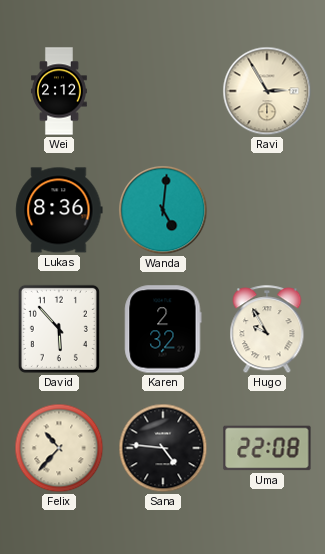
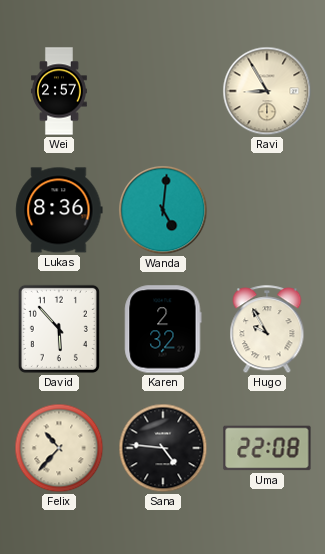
Wei: 2:12 -> 2:57 (59, 91)
Ravi: 2:55 -> 8:55 (267, 91)
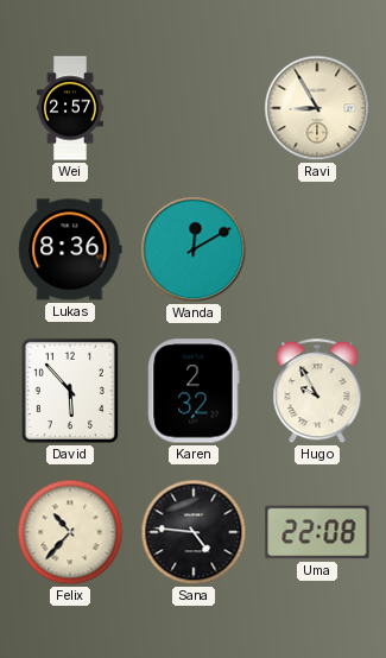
Wanda: 5:01 -> 12:10 (194, 249)
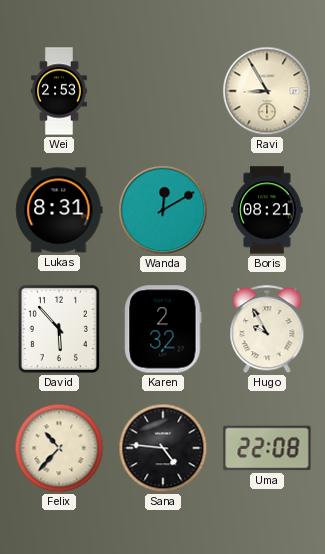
Wei: 2:57 -> 2:53 (59, 91)
Lukas: 8:36 -> 8:31 (59, 210)
Boris: none -> 08:21 (267, 210)
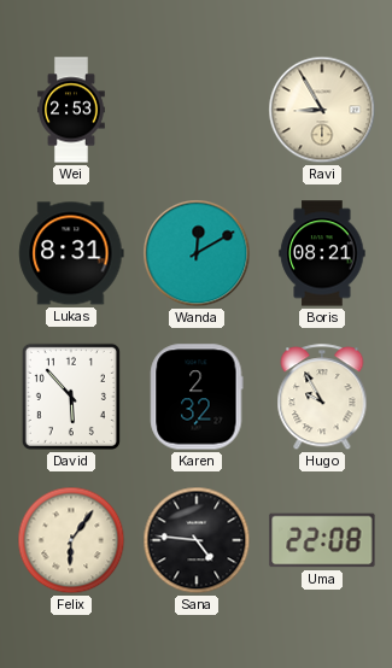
Felix: 10:37 -> 6:06 (71, 540)
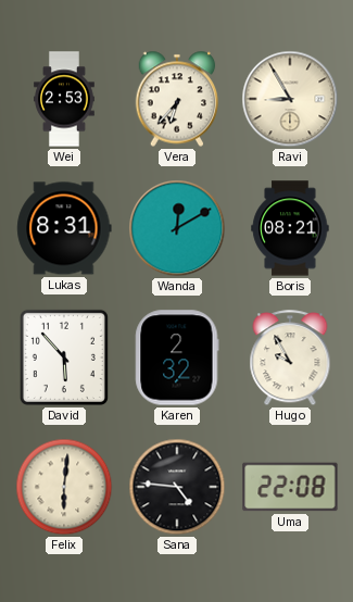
Vera: none -> 6:37 (177, 99)
Felix: 6:06 -> 6:01 (64, 487)
